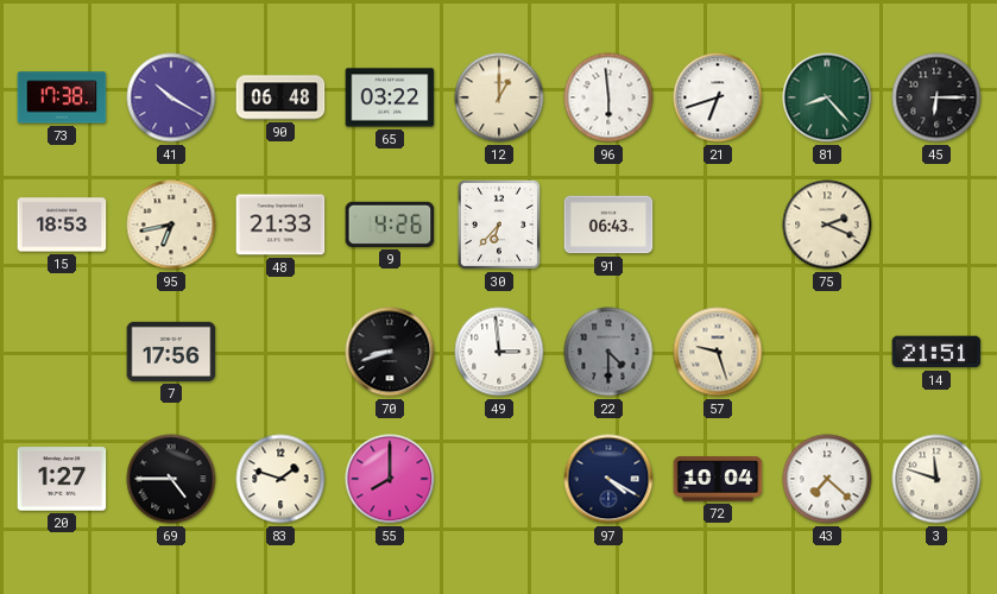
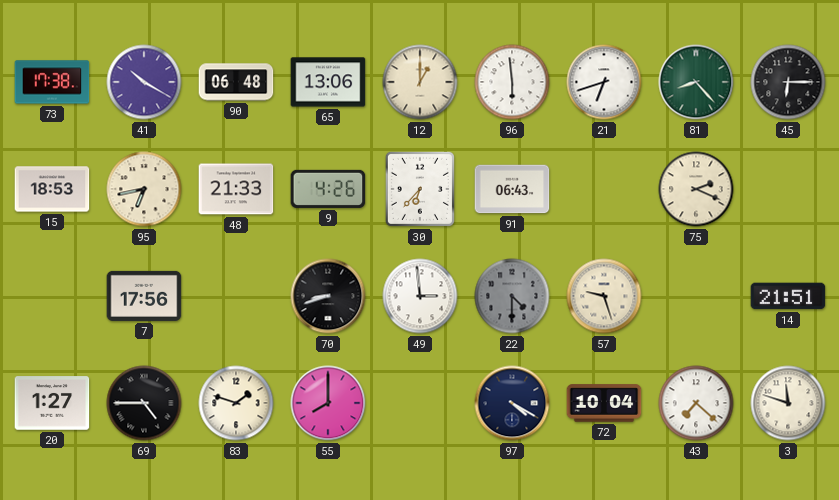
65: 03:22 -> 13:06 (328, 82)
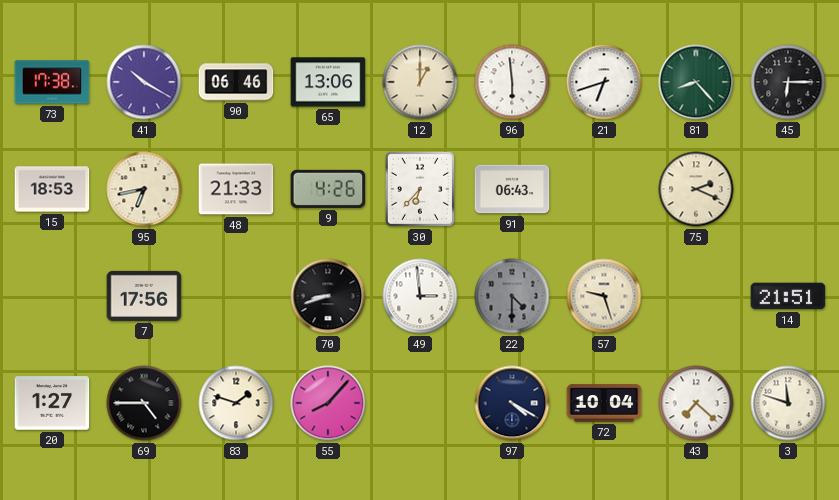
90: 06:48 -> 06:46 (236, 82)
55: 8:00 -> 8:07 (328, 403)
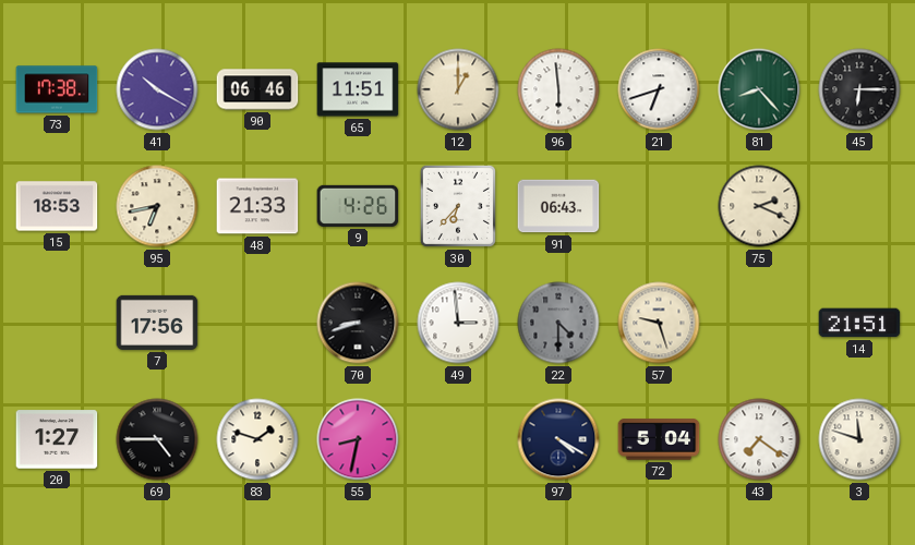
65: 13:06 -> 11:51 (358, 89)
55: 8:07 -> 8:32 (358, 439)
72: 10:04 -> 5:04 (659, 439)
43: 7:22 -> 7:21 (759, 439)
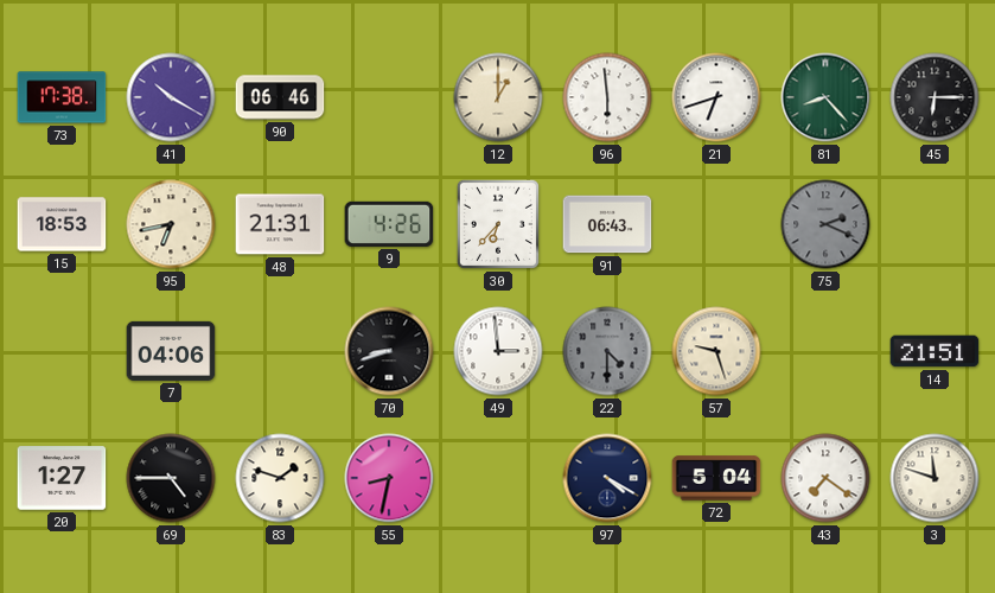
65: 11:51 -> none (358, 89)
48: 21:33 -> 21:31 (280, 224)
75 dial: cream -> grey (825, 224)
7: 17:56 -> 04:06 (171, 351)
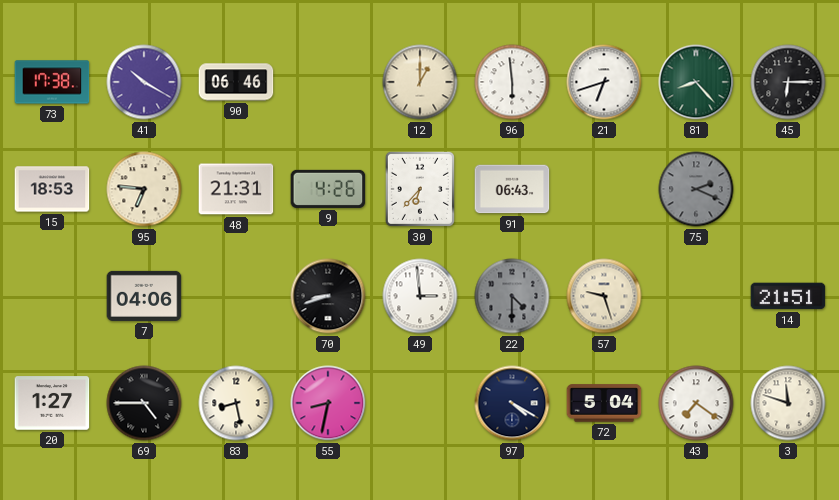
95: 6:43 -> 6:46 (144, 189)
83: 1:48 -> 8:28 (236, 403)
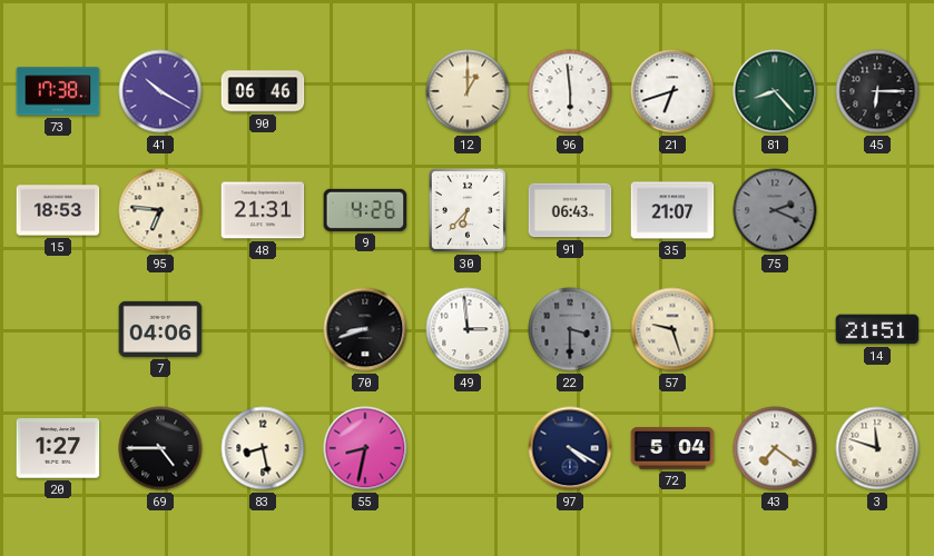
35: none -> 21:07 (672, 210)
22: 4:30 -> 3:30 (570, 329)
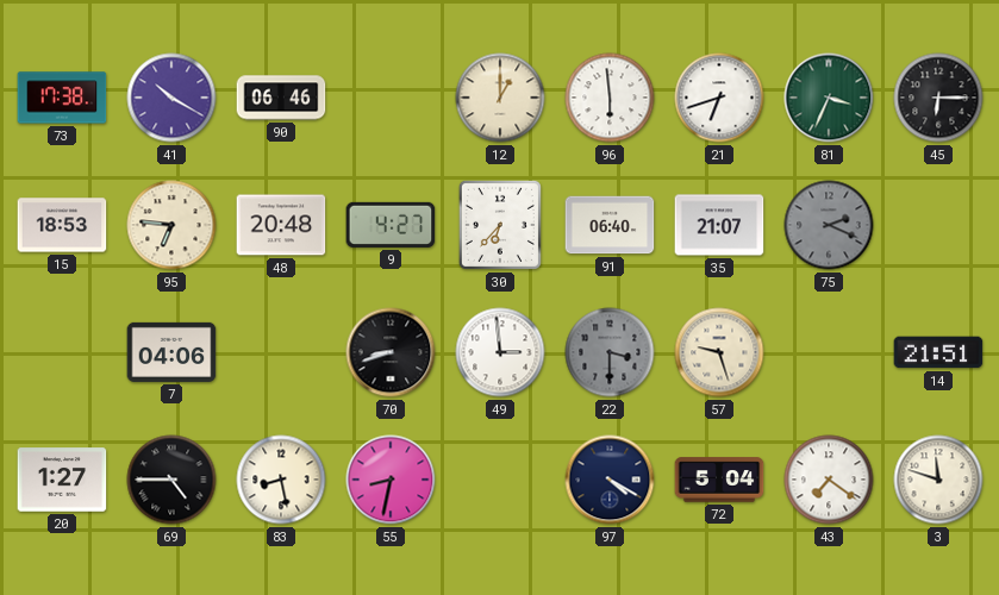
81: 8:23 -> 3:34 (829, 98)
48: 21:31 -> 20:48 (281, 225)
9: 4:26 -> 4:27 (391, 225)
91: 06:43 -> 06:40 (610, 225)
